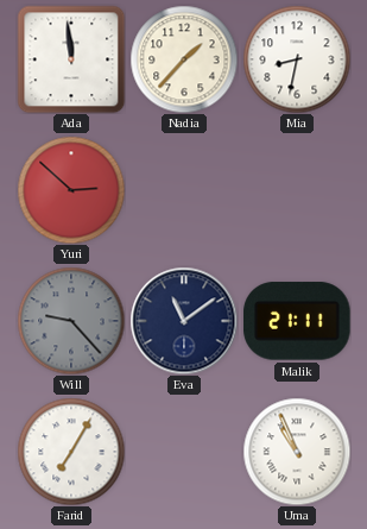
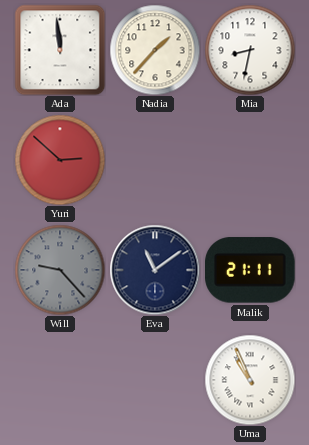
Farid: 7:05 -> none (71, 452)
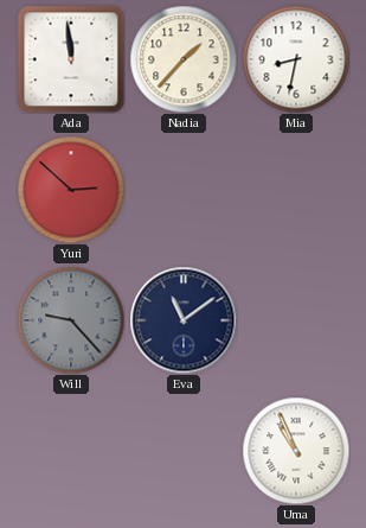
Malik: 21:11 -> none (251, 270)
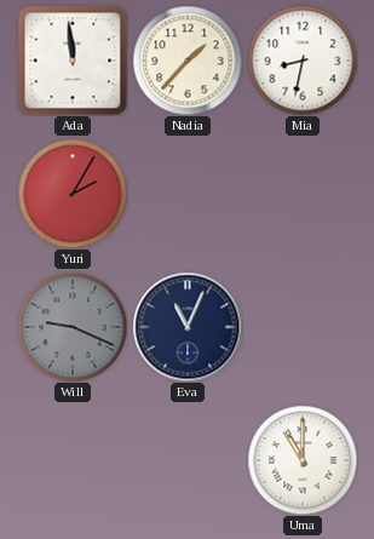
Yuri: 2:52 -> 2:05 (73, 194)
Will: 9:23 -> 9:19 (73, 327)
Eva: 11:09 -> 11:04 (188, 327)
Uma: 10:56 -> 11:00 (303, 460)
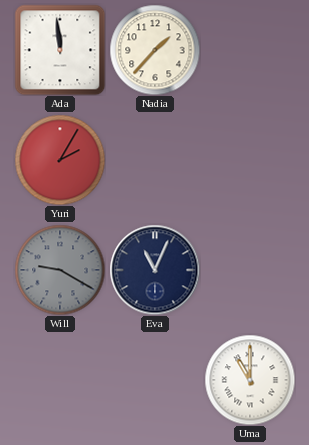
Mia: 8:32 -> none (303, 61)
Will: 9:19 -> 9:20 (60, 270)
